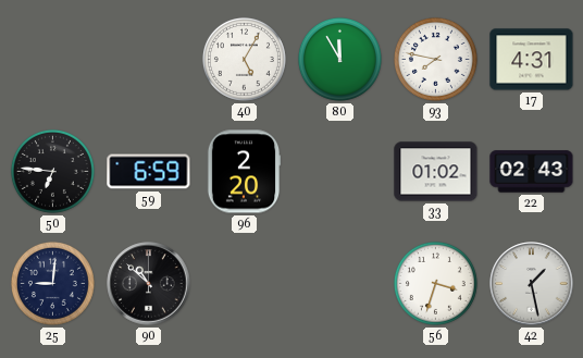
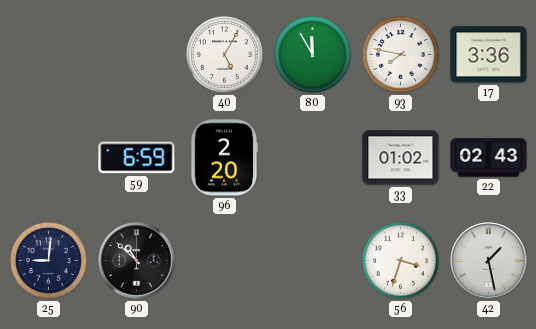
17: 4:31 -> 3:36 (489, 55)
50: 6:46 -> none (52, 171)
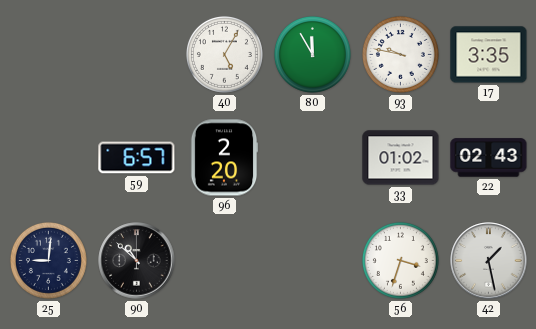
93: 7:47 -> 9:47 (400, 54)
17: 3:36 -> 3:35 (489, 55)
59: 6:59 -> 6:57 (137, 158)
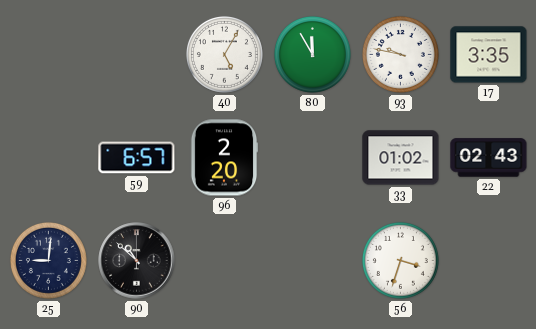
42: 1:28 -> none (489, 261)
